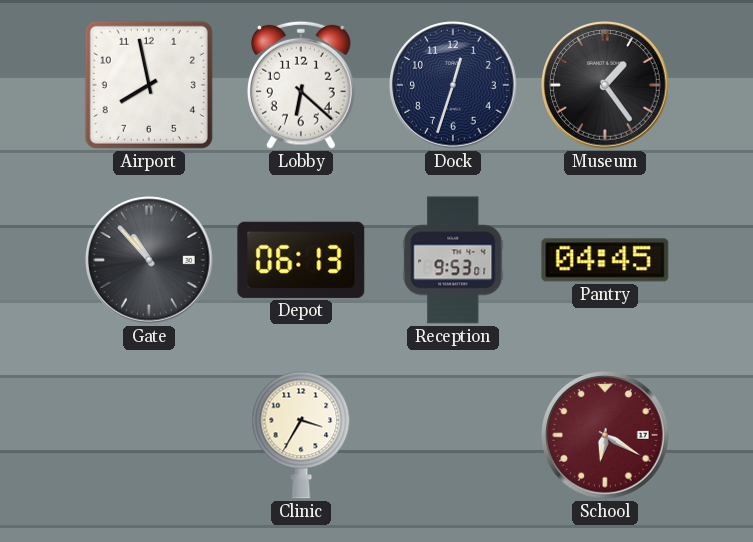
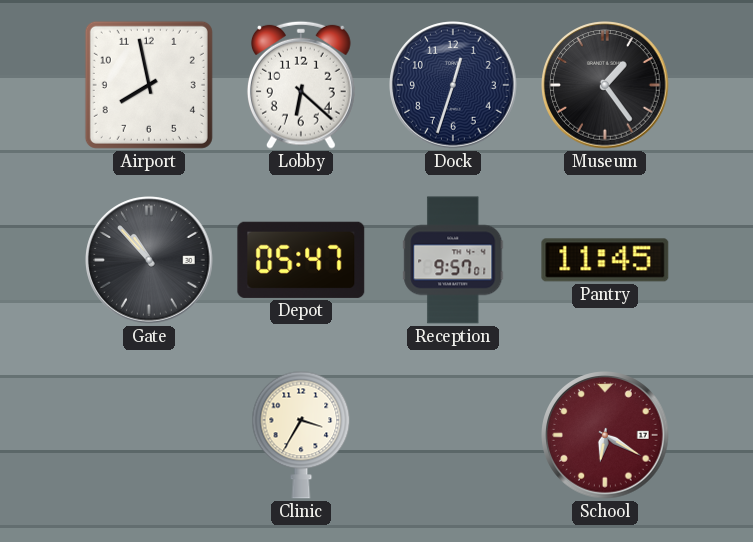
Depot: 06:13 -> 05:47 (301, 260)
Reception: 9:53 -> 9:57 (453, 260)
Pantry: 04:45 -> 11:45 (605, 260)
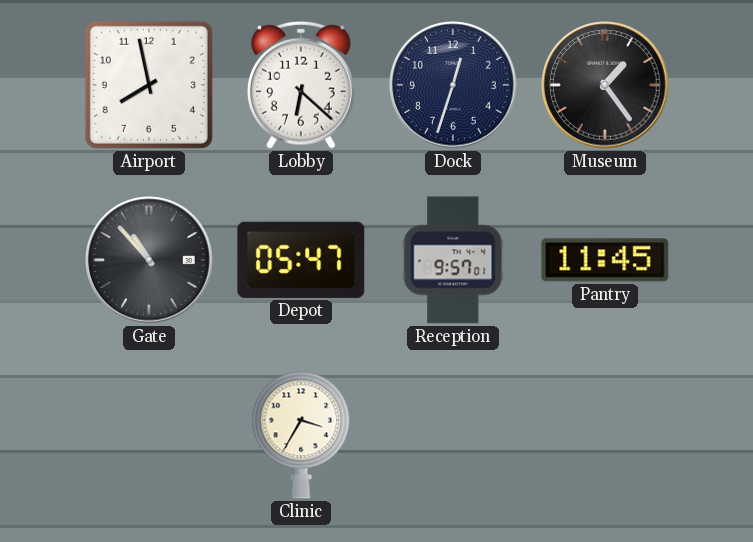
School: 6:20 -> none (605, 435)
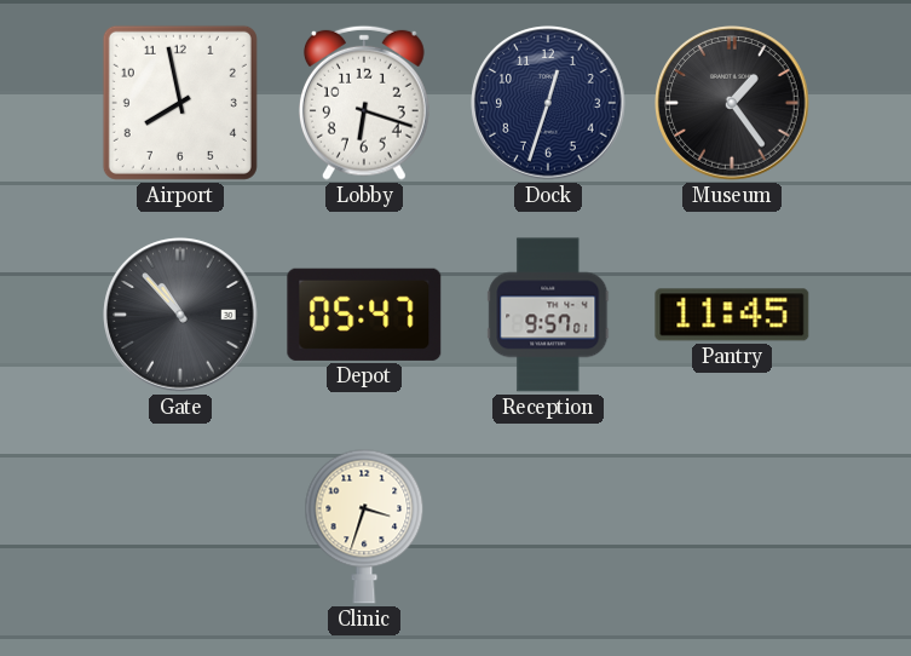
Lobby: 6:22 -> 6:18 (364, 103)
Clinic: 3:35 -> 3:33 (364, 526)
